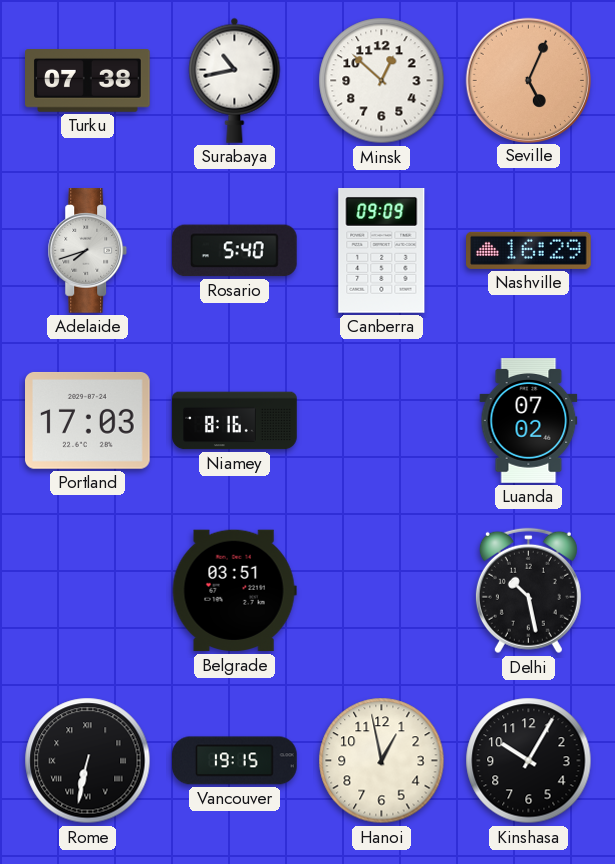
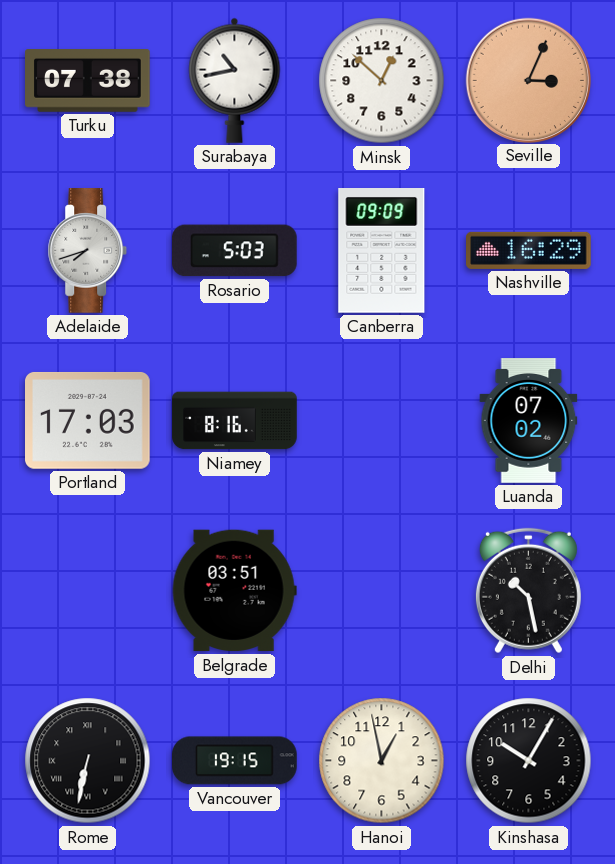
Seville: 5:04 -> 3:04 (528, 80)
Rosario: 5:40 -> 5:03 (235, 251)
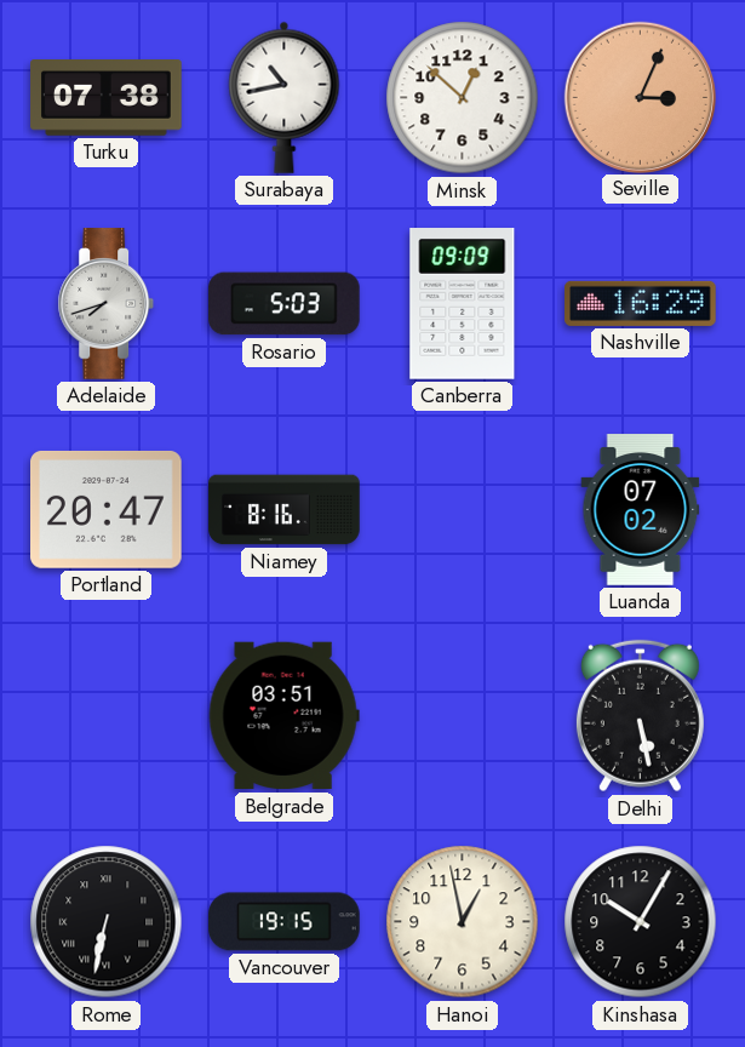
Portland: 17:03 -> 20:47 (107, 509)
Delhi: 10:28 -> 5:28 (640, 716)
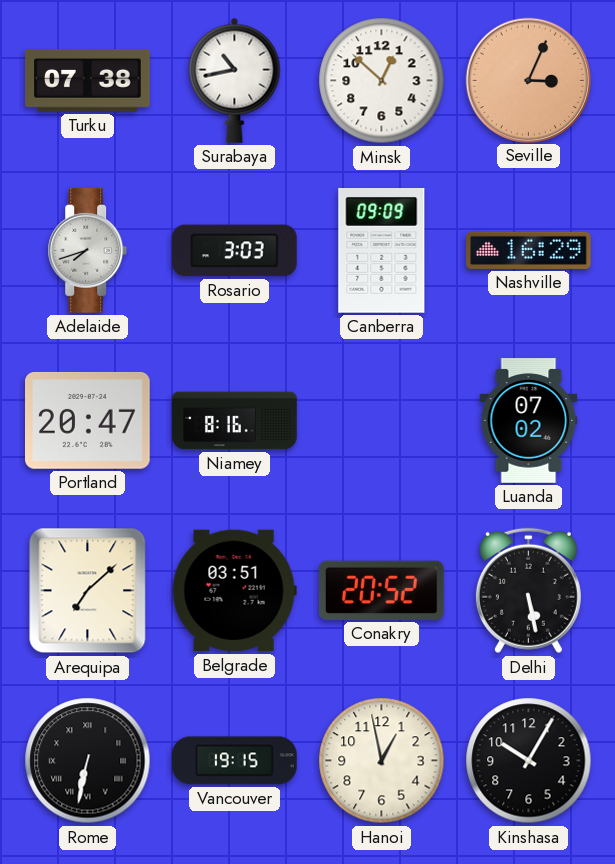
Rosario: 5:03 -> 3:03 (235, 251)
Arequipa: none -> 7:08 (88, 591)
Conakry: none -> 20:52 (381, 590)
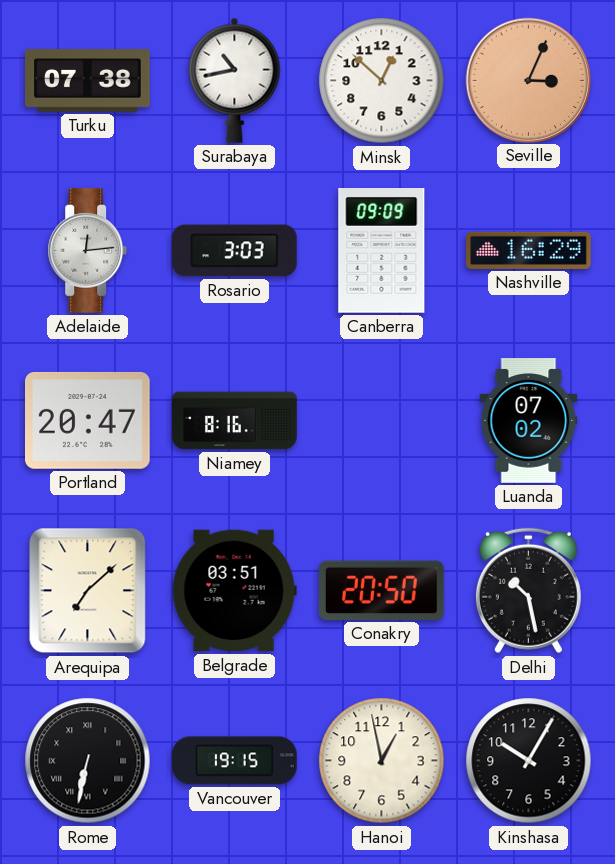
Adelaide: 7:42 -> 12:14 (88, 251)
Conakry: 20:52 -> 20:50 (381, 590)
Delhi: 5:28 -> 10:28 (528, 591)
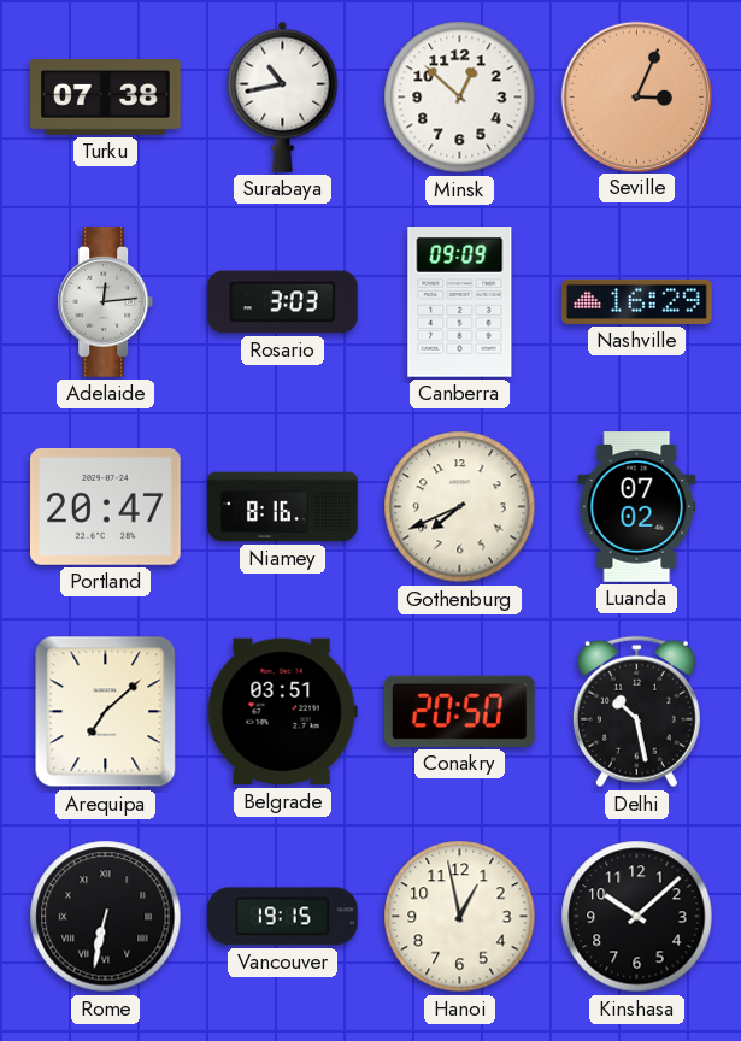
Gothenburg: none -> 7:41 (460, 507)
Kinshasa: 10:05 -> 10:08 (637, 917)
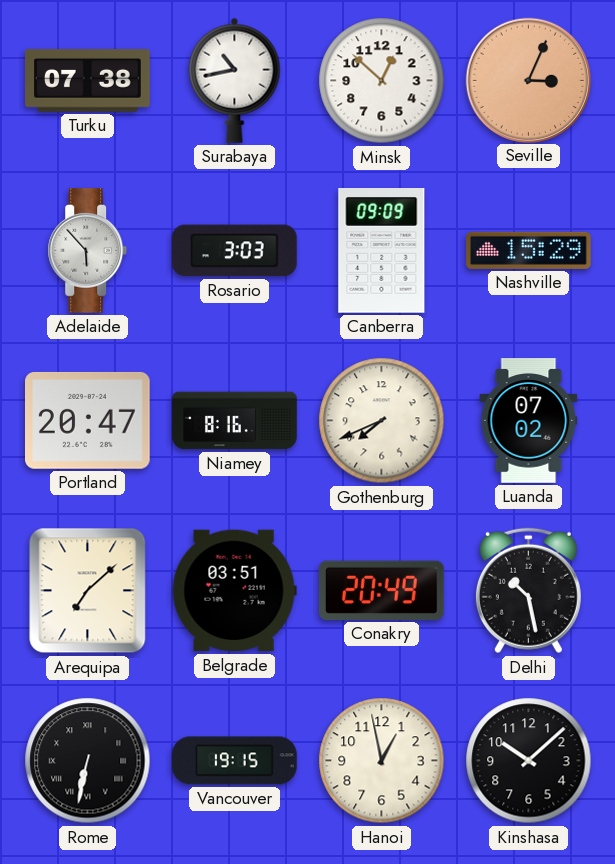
Adelaide: 12:14 -> 5:53 (88, 251)
Nashville: 16:29 -> 15:29 (529, 250)
Conakry: 20:50 -> 20:49 (381, 590)
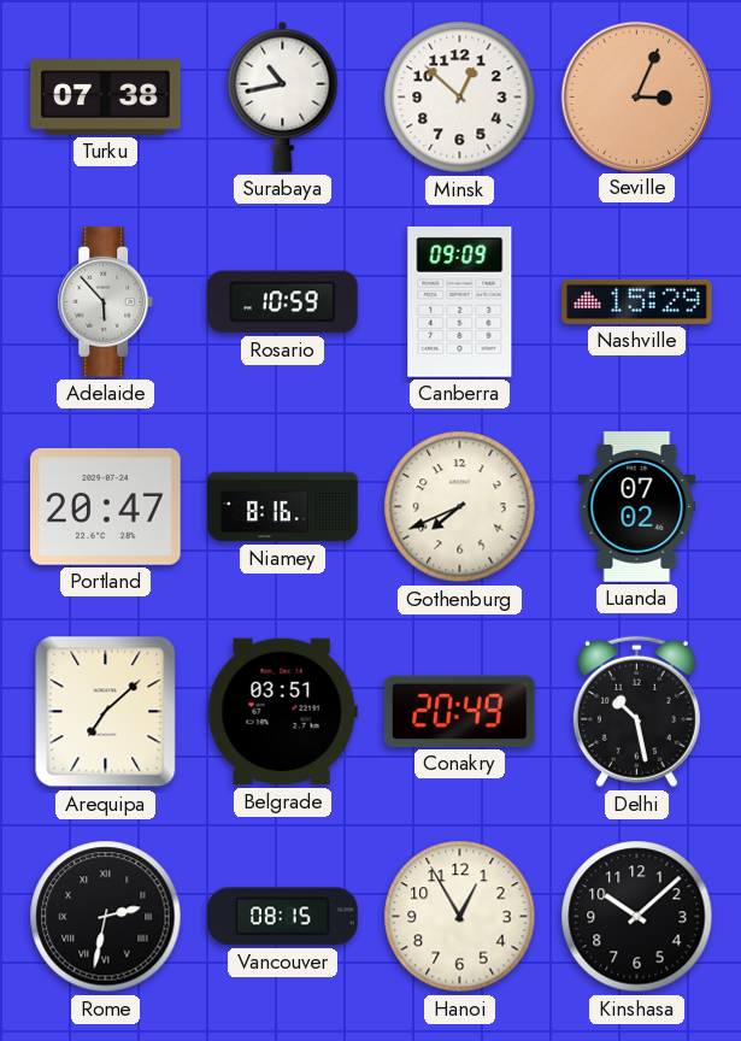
Rosario: 3:03 -> 10:59 (283, 302)
Rome: 6:32 -> 2:32 (106, 917)
Vancouver: 19:15 -> 08:15 (283, 917)
Hanoi: 12:58 -> 12:55 (460, 917)
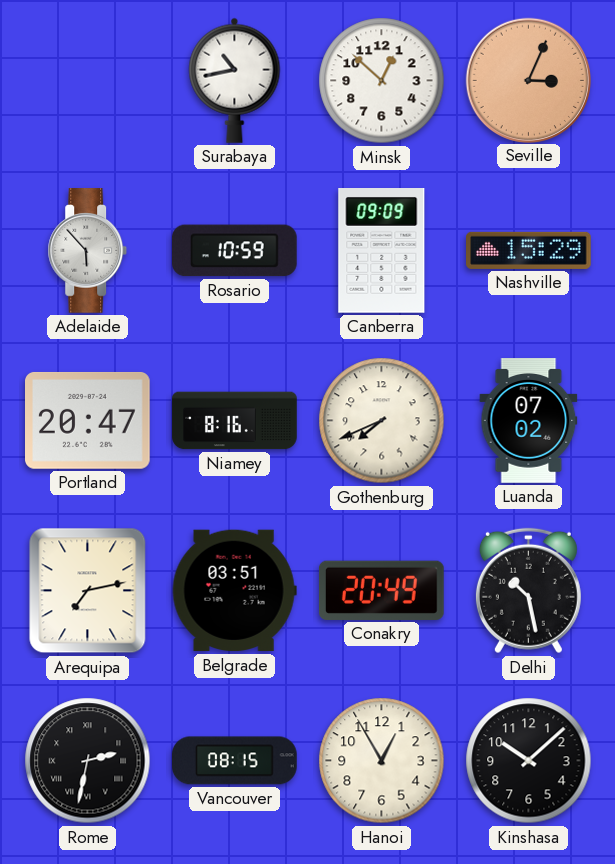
Turku: 07:38 -> none (106, 98)
Arequipa: 7:08 -> 7:13 (88, 591)
